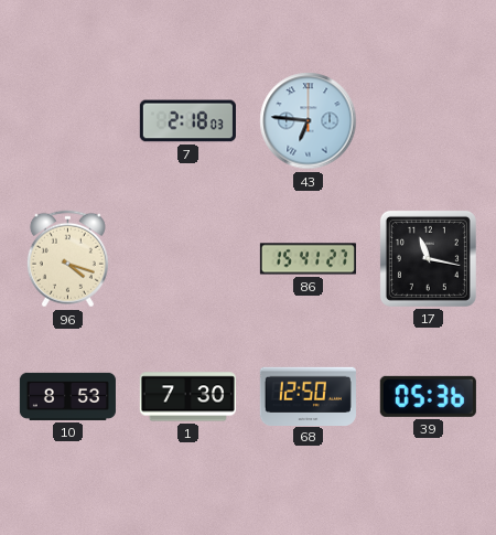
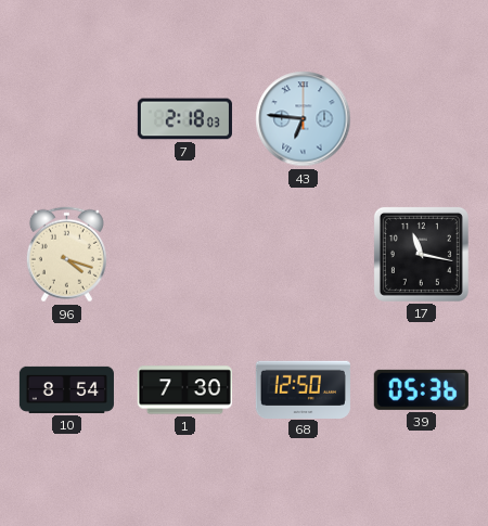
86: 15:41 -> none (308, 259)
10: 8:53 -> 8:54 (66, 389)
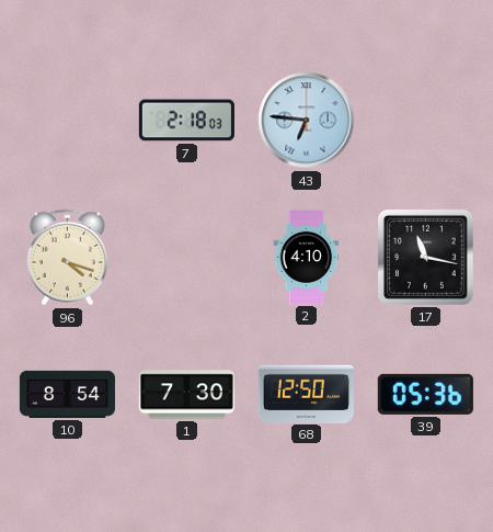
2: none -> 4:10 (307, 257)
